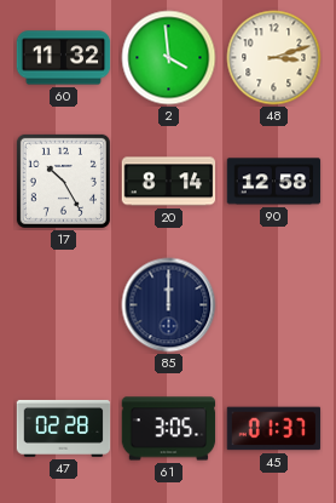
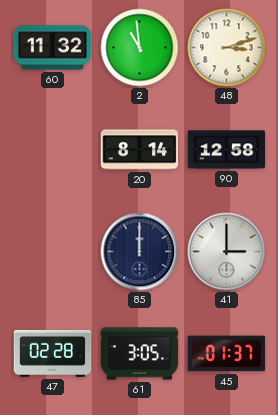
2: 3:59 -> 10:59 (140, 48)
17: 10:25 -> none (63, 181)
41: none -> 3:00 (227, 252)
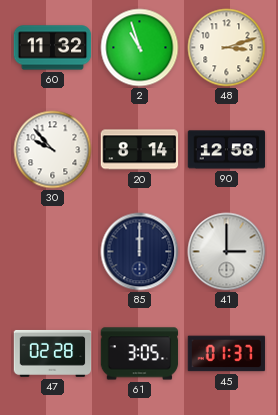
2: 10:59 -> 10:57 (140, 48)
30: none -> 9:53 (53, 150)
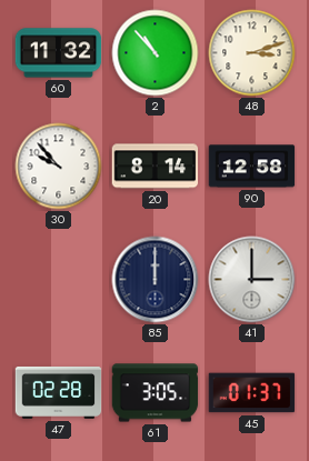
2: 10:57 -> 10:53 (156, 53)
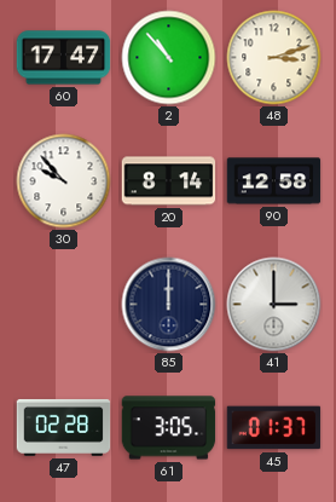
60: 11:32 -> 17:47 (64, 58)
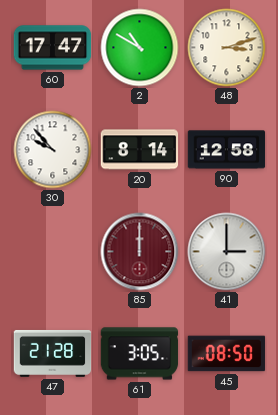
2: 10:53 -> 10:50 (140, 48)
85 dial: navy -> burgundy (140, 252)
47: 02:28 -> 21:28 (53, 354)
45: 01:37 -> 08:50 (227, 354)
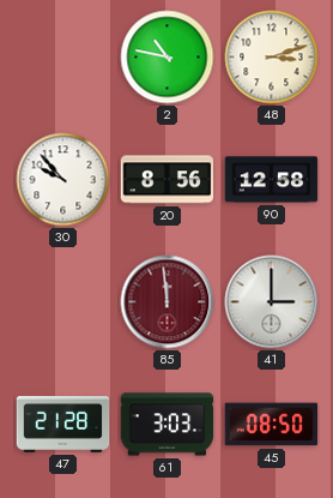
60: 17:47 -> none (53, 48)
2: 10:50 -> 10:47 (168, 58)
20: 8:14 -> 8:56 (168, 180)
85: 12:00 -> 11:59 (168, 302)
61: 3:05 -> 3:03 (168, 425)
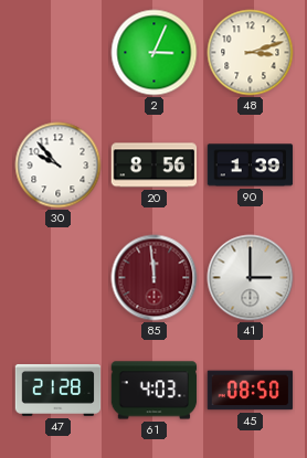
2: 10:47 -> 3:04 (155, 53)
90: 12:58 -> 1:39 (251, 166)
61: 3:03 -> 4:03 (155, 391)
